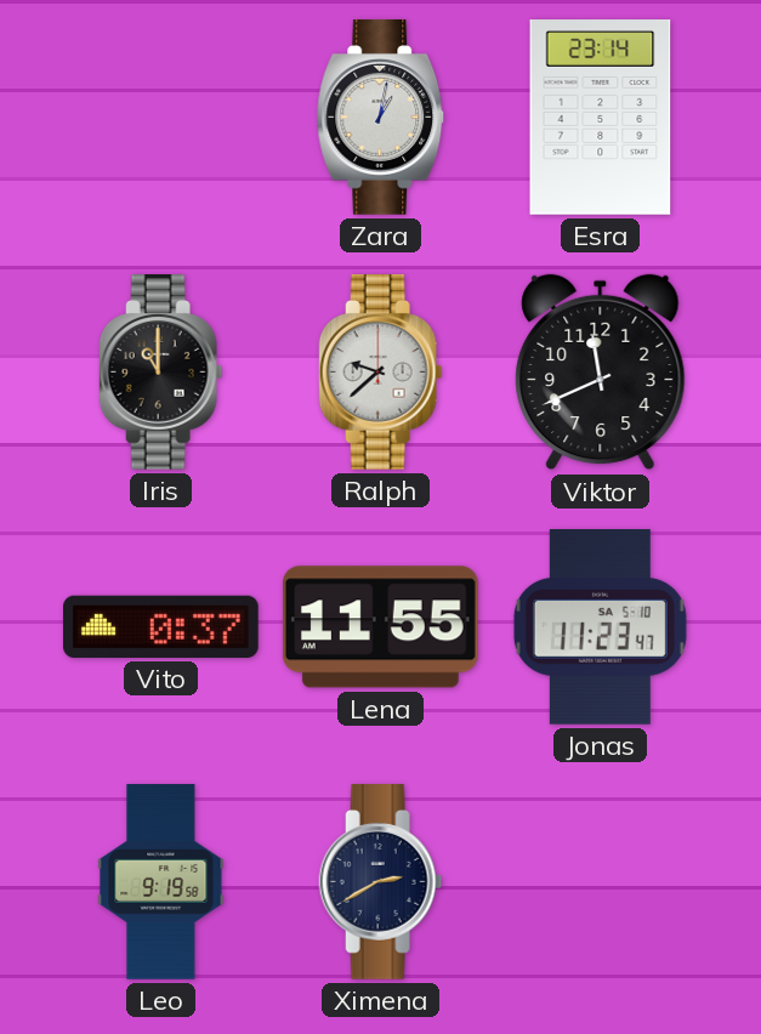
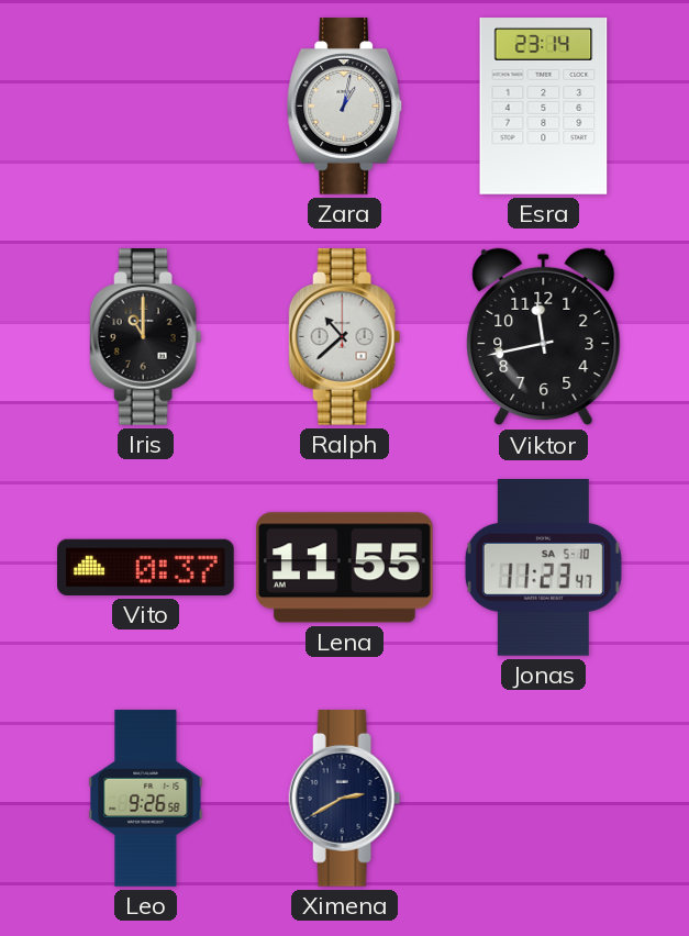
Ralph: 9:38 -> 10:38 (345, 337)
Viktor: 11:41 -> 11:43 (544, 337)
Leo: 9:19 -> 9:26 (146, 799)
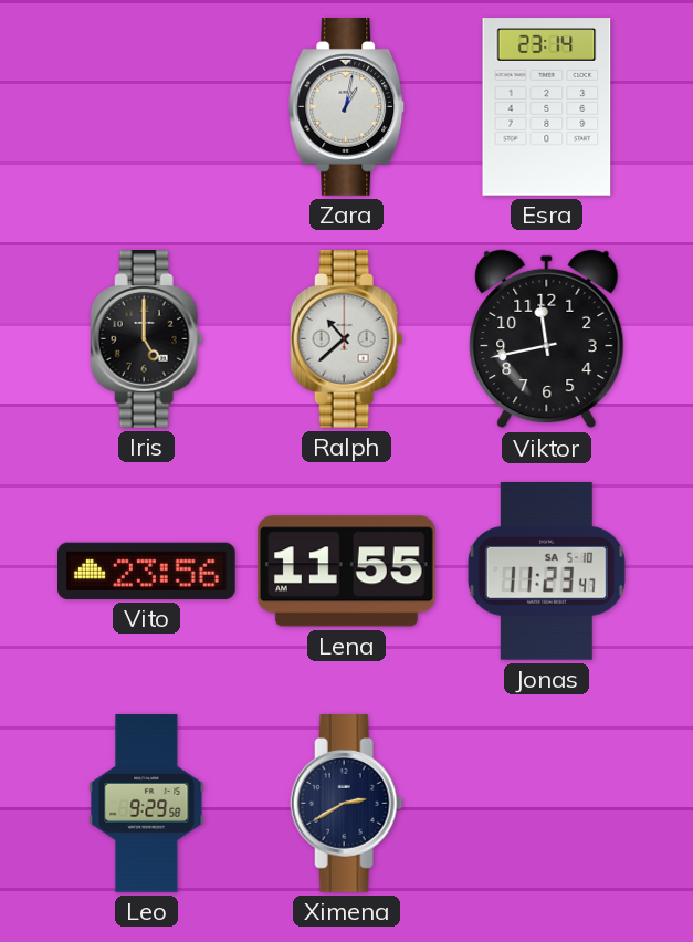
Iris: 11:00 -> 5:00 (147, 339)
Vito: 0:37 -> 23:56 (147, 571)
Leo: 9:26 -> 9:29 (147, 804)
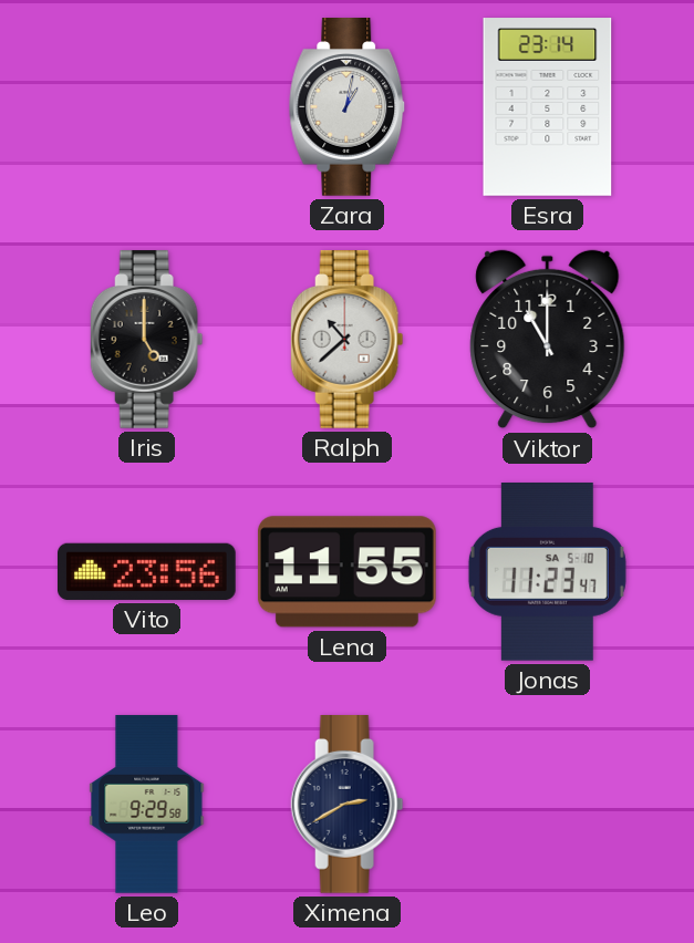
Viktor: 11:43 -> 11:00 (548, 340)
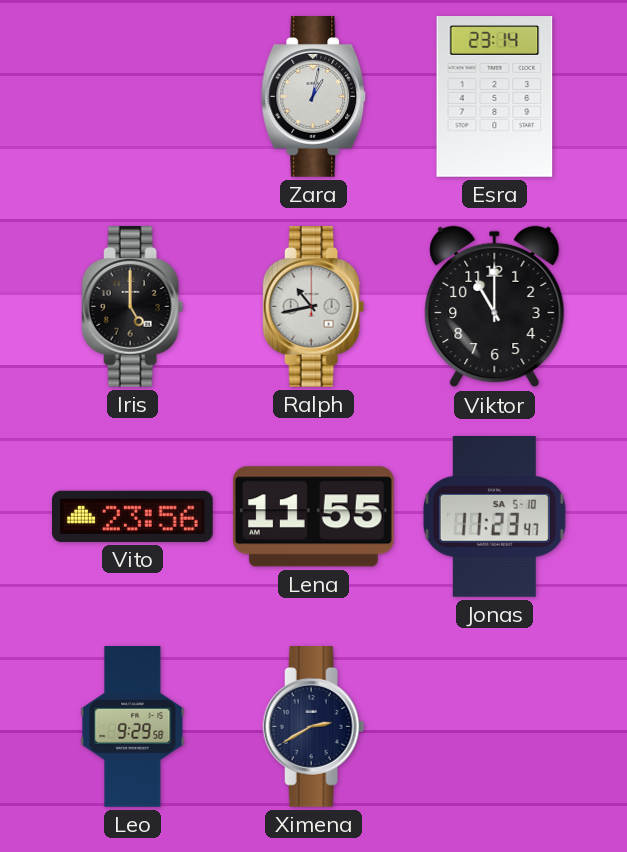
Ralph: 10:38 -> 10:43 (314, 307)
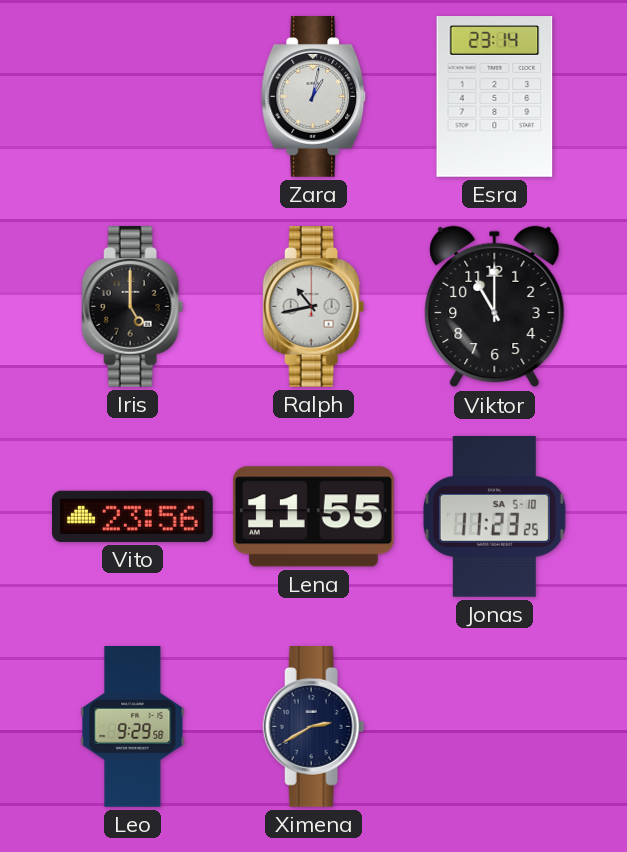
Jonas: 11:23:47 -> 11:23:25 (494, 517)
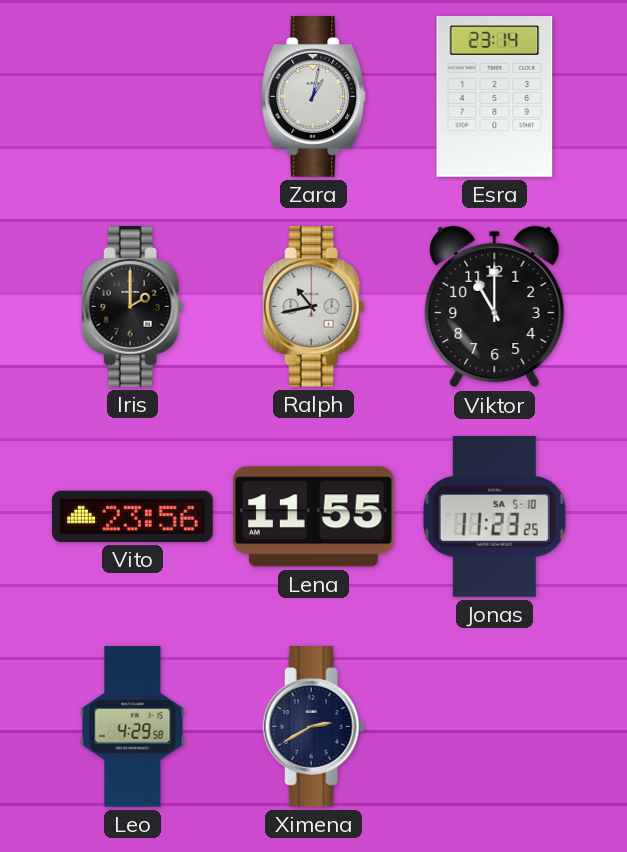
Iris: 5:00 -> 2:00 (133, 307)
Leo: 9:29 -> 4:29 (133, 727)
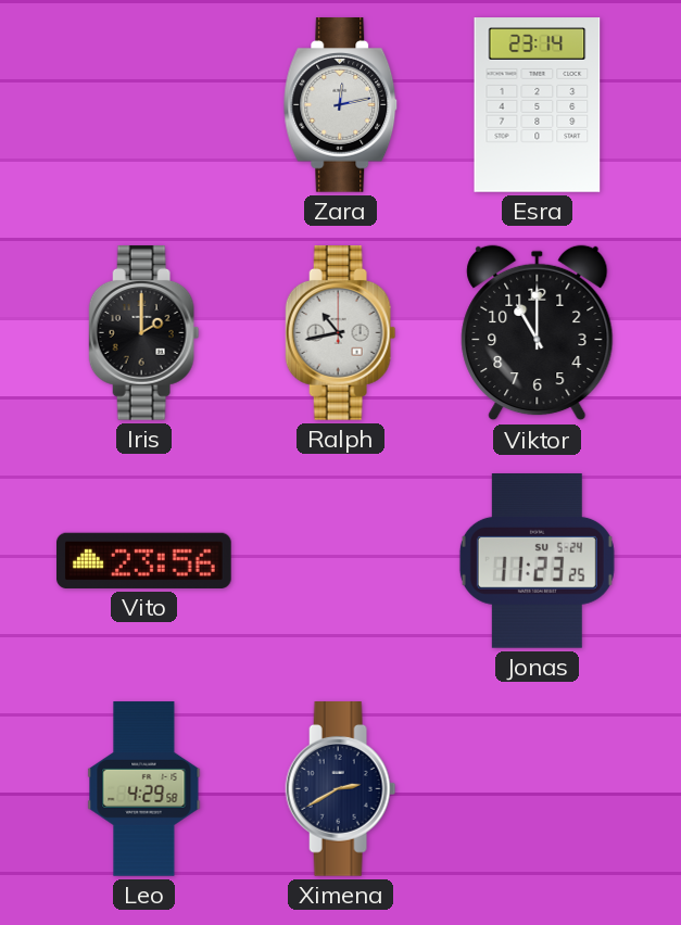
Zara: 1:02 -> 12:13 (341, 105)
Lena: 11:55 -> none (313, 517)
Jonas date: SA 5-10 -> SU 5-24 (537, 561)
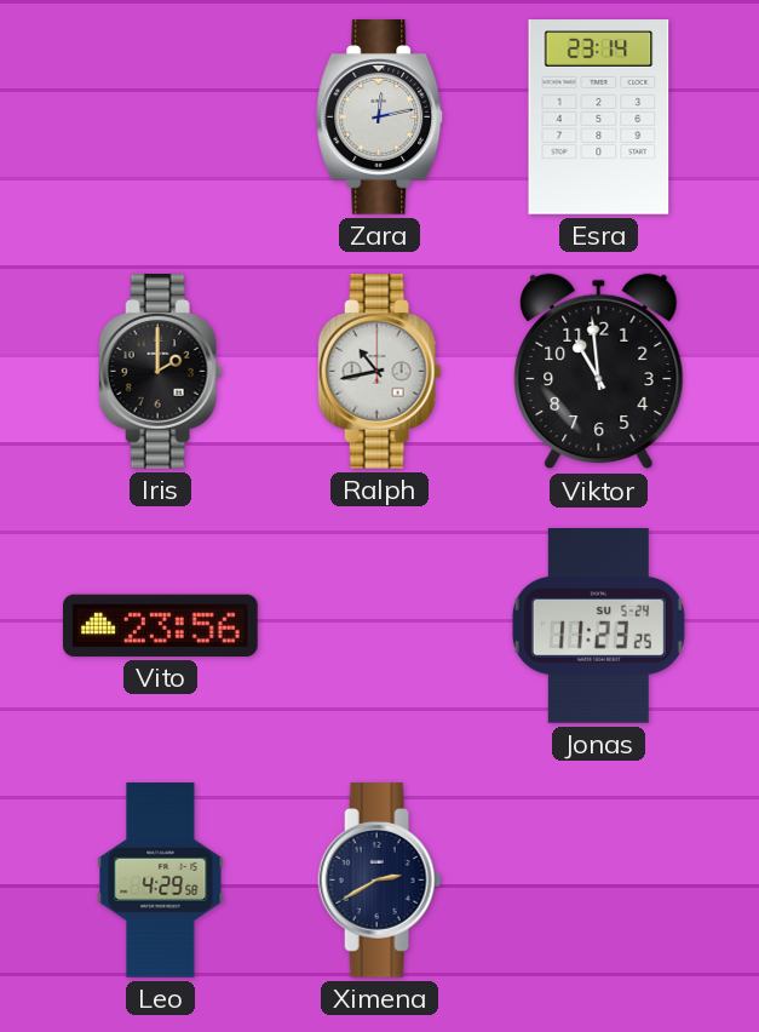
Viktor: 11:00 -> 10:59 (599, 372)
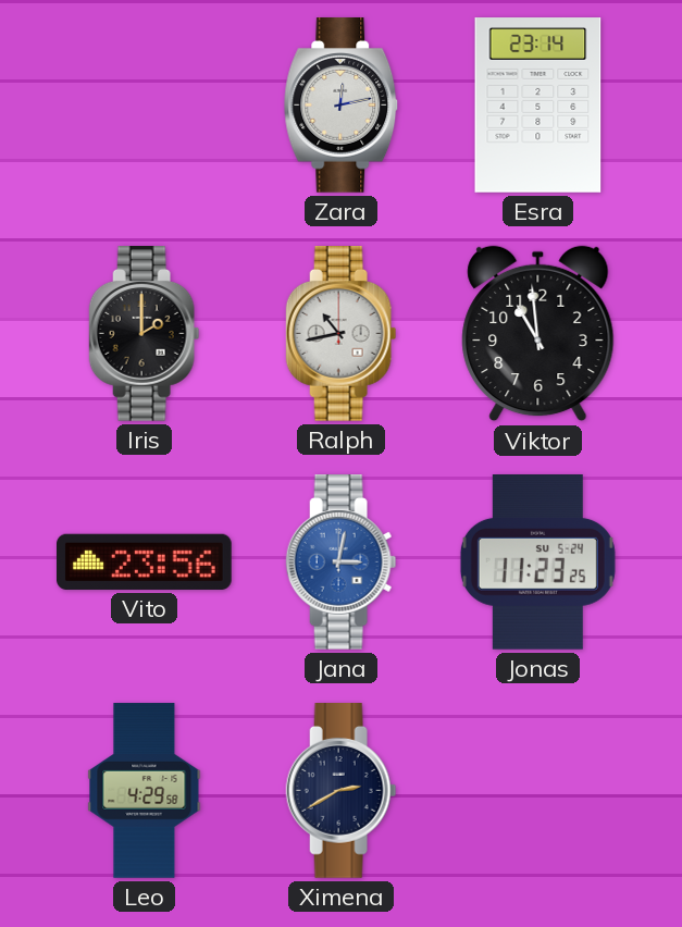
Jana: none -> 3:02 (342, 563)
